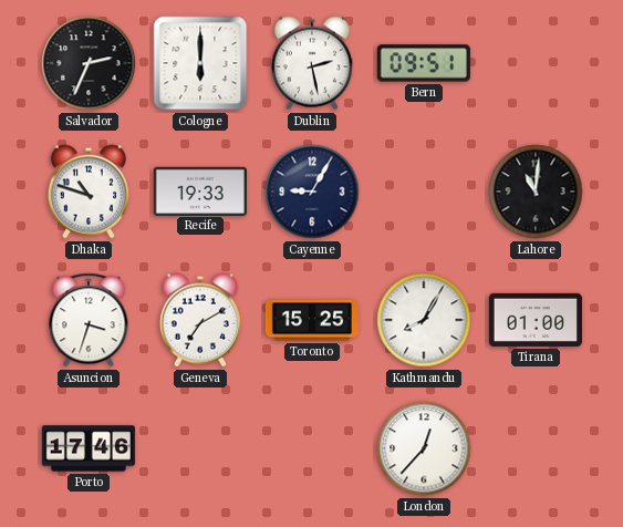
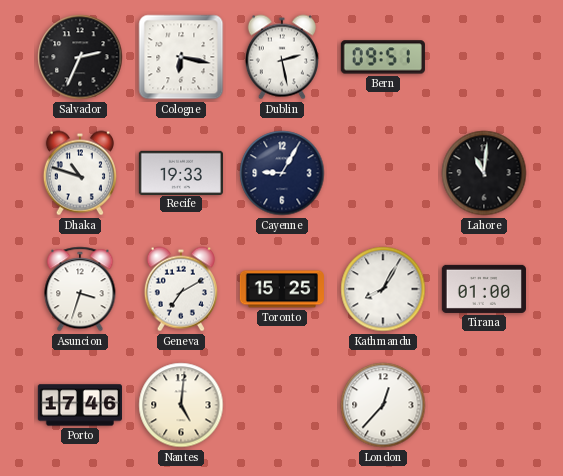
Cologne: 6:00 -> 6:17 (181, 57)
Nantes: none -> 5:01 (181, 405)
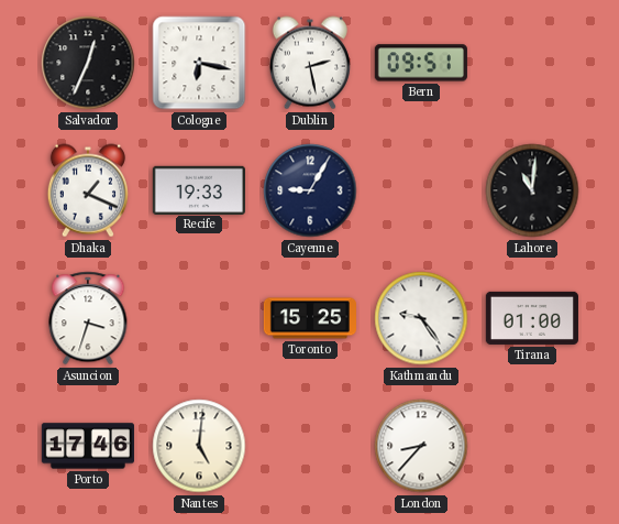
Salvador: 2:34 -> 12:34 (88, 63)
Dhaka: 10:48 -> 1:19 (88, 190)
Geneva: 7:10 -> none (181, 289)
Kathmandu: 8:05 -> 9:24 (421, 318)
London: 12:37 -> 8:37 (421, 446)
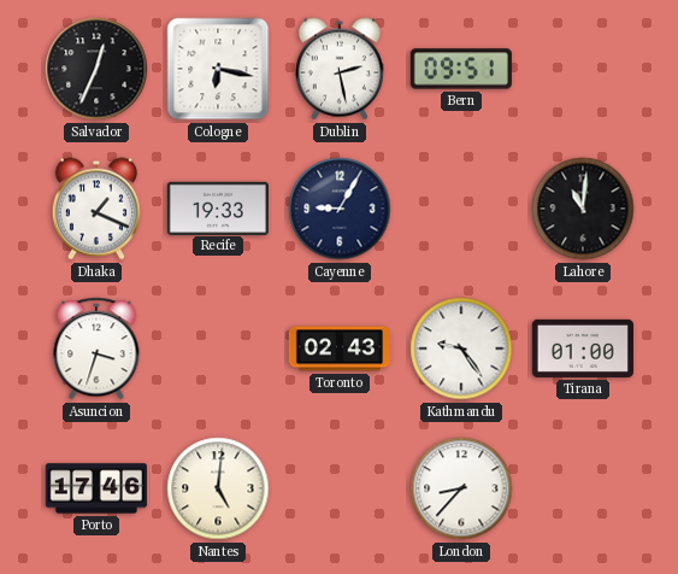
Toronto: 15:25 -> 02:43 (340, 348)
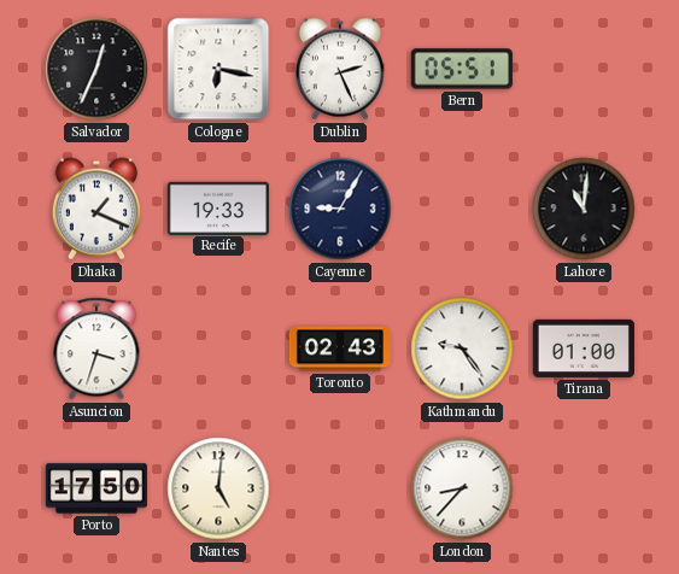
Dublin: 2:28 -> 2:26 (340, 69)
Bern: 09:51 -> 05:51 (462, 69)
Porto: 17:46 -> 17:50 (96, 488)
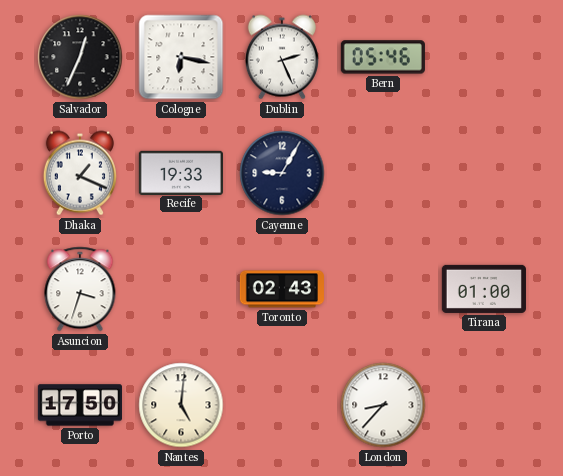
Bern: 05:51 -> 05:46 (383, 57)
Lahore: 11:01 -> none (584, 209)
Kathmandu: 9:24 -> none (462, 348)
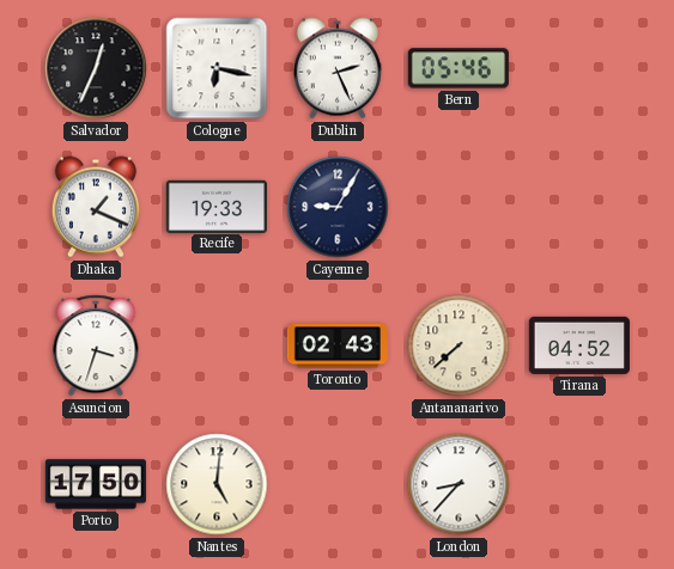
Antananarivo: none -> 7:38 (459, 345)
Tirana: 01:00 -> 04:52 (579, 345)
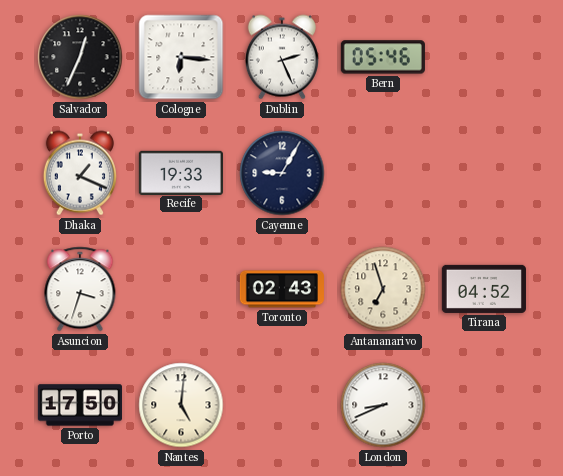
Cologne: 6:17 -> 6:16 (181, 57)
Antananarivo: 7:38 -> 6:57 (383, 289)
London: 8:37 -> 8:41 (383, 405)
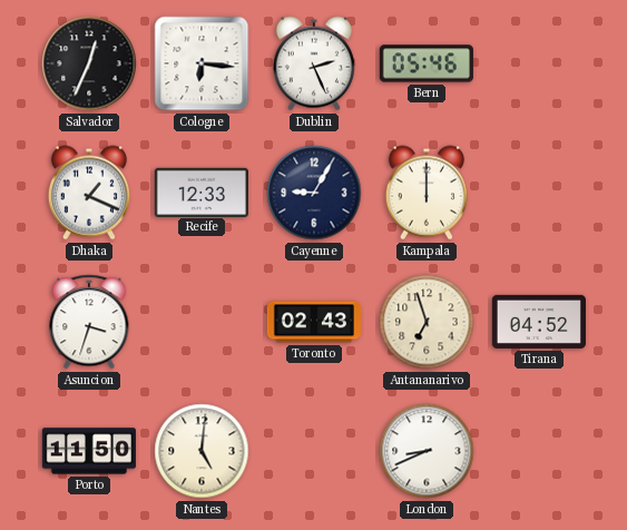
Recife: 19:33 -> 12:33 (202, 192)
Kampala: none -> 12:00 (427, 193)
Porto: 17:50 -> 11:50 (89, 451)
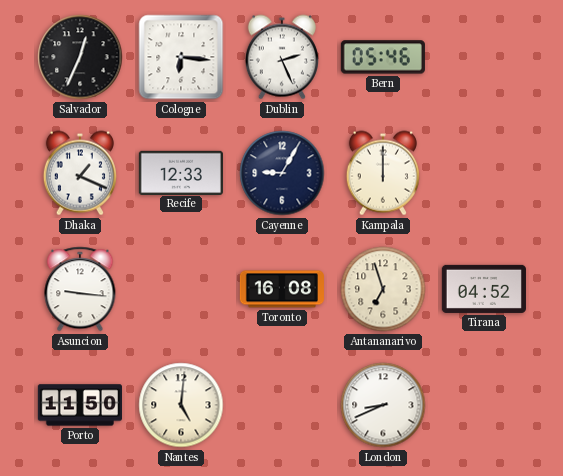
Asuncion: 3:33 -> 9:16 (80, 289)
Toronto: 02:43 -> 16:08 (282, 289)
